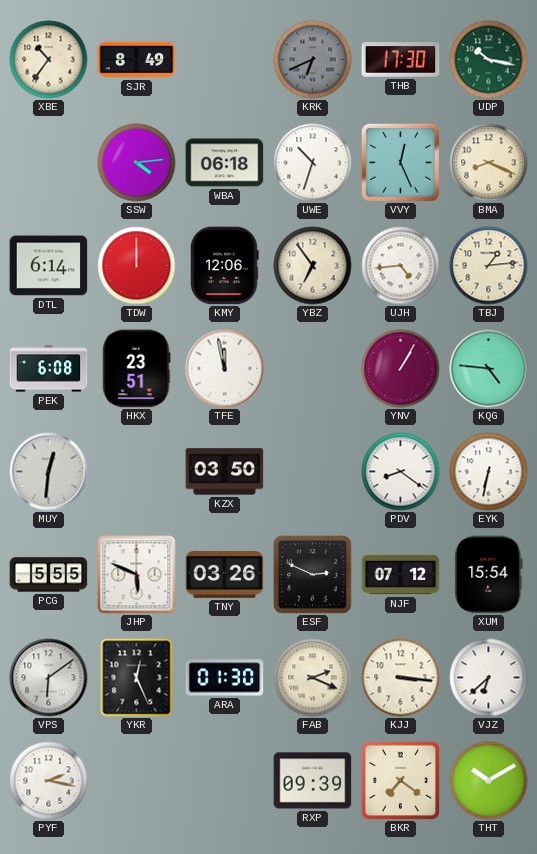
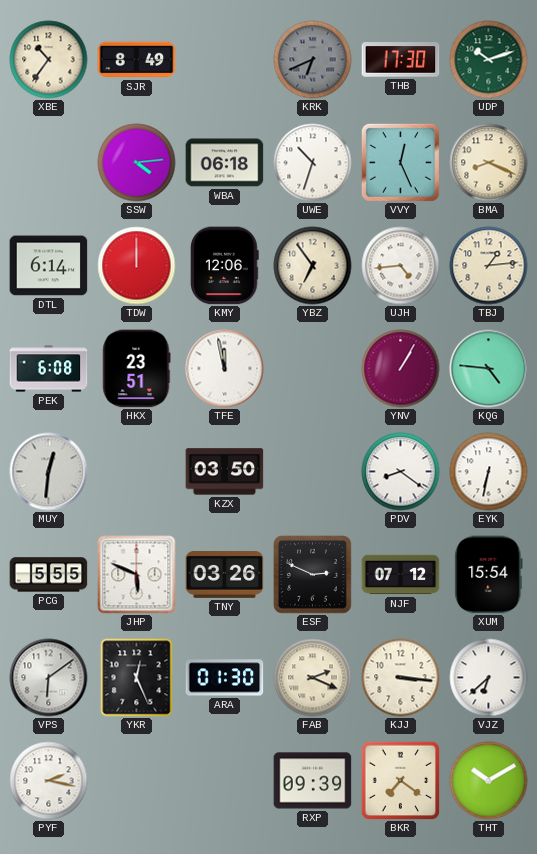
UDP: 10:17 -> 10:12 (489, 60)
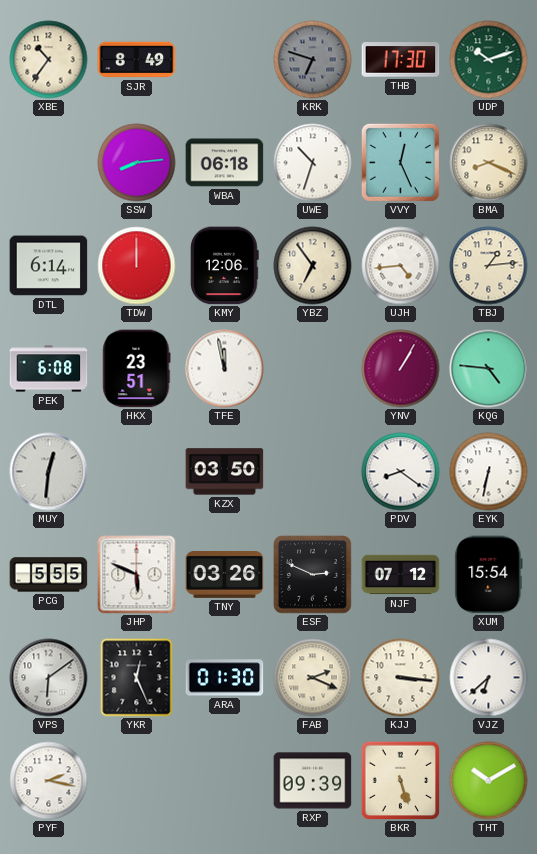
KRK: 6:41 -> 6:48 (313, 60)
SSW: 4:14 -> 8:14 (137, 163)
BKR: 7:21 -> 5:27 (400, 780)
